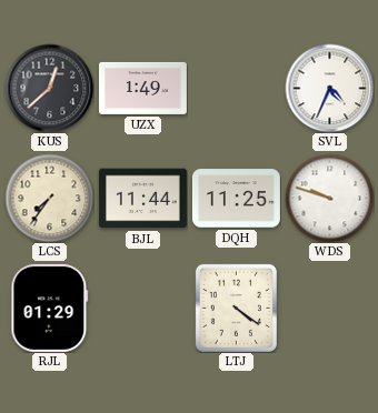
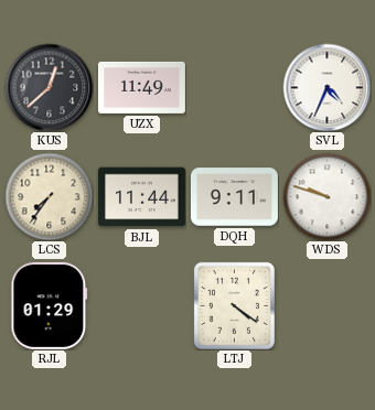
UZX: 1:49 -> 11:49 (141, 87)
DQH: 11:25 -> 9:11 (234, 197)
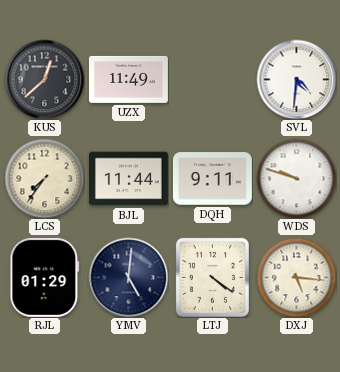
SVL: 4:34 -> 4:31 (296, 79)
YMV: none -> 5:01 (128, 277)
DXJ: none -> 5:16 (296, 277)
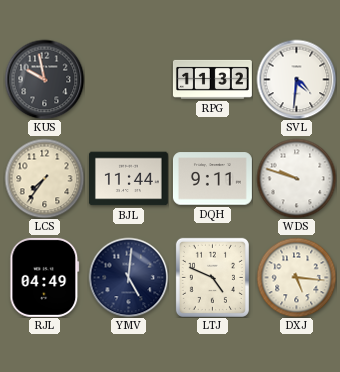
KUS: 12:38 -> 9:58 (44, 79)
UZX: 11:49 -> none (128, 79)
RPG: none -> 11:32 (212, 79)
RJL: 01:29 -> 04:49 (45, 277)
LTJ: 4:21 -> 4:49 (212, 277)
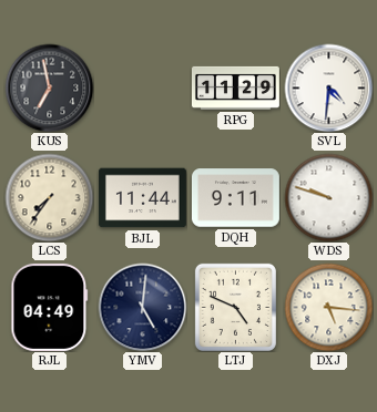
KUS: 9:58 -> 6:58 (49, 87)
RPG: 11:32 -> 11:29 (235, 87)
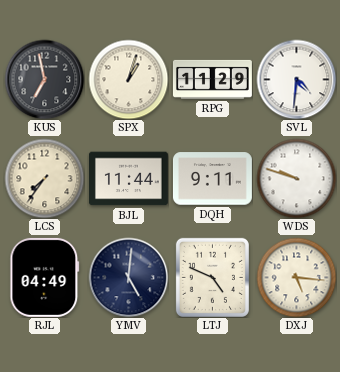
SPX: none -> 1:03 (128, 79)
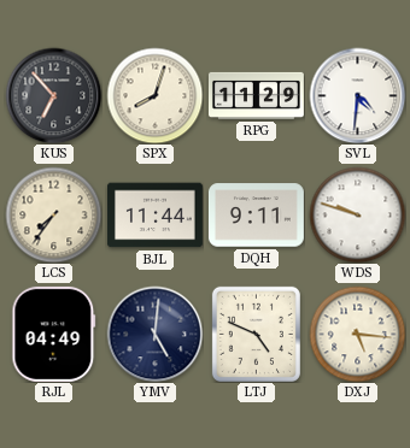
KUS: 6:58 -> 6:53 (53, 95)
SPX: 1:03 -> 8:03 (154, 95)
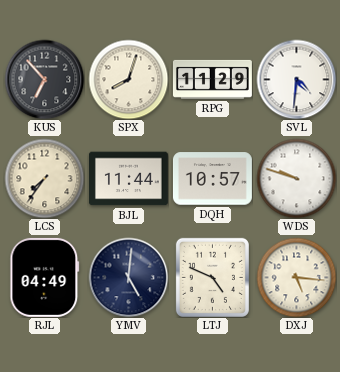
DQH: 9:11 -> 10:57 (212, 179)
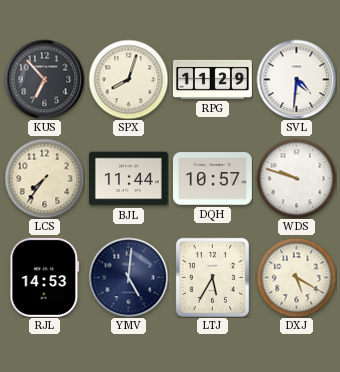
RJL: 04:49 -> 14:53 (45, 277)
LTJ: 4:49 -> 5:35 (212, 277)
DXJ: 5:16 -> 5:20 (296, 277)
